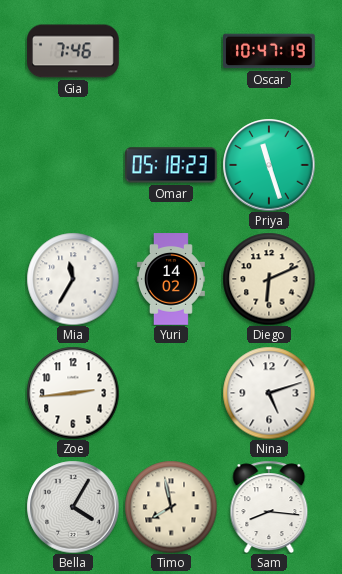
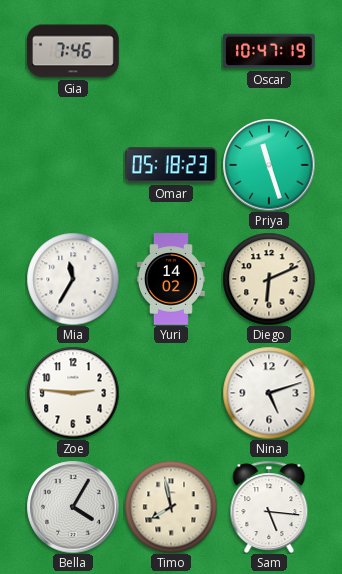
Zoe: 2:44 -> 2:46 (73, 393)
Sam: 8:16 -> 5:16 (269, 507)
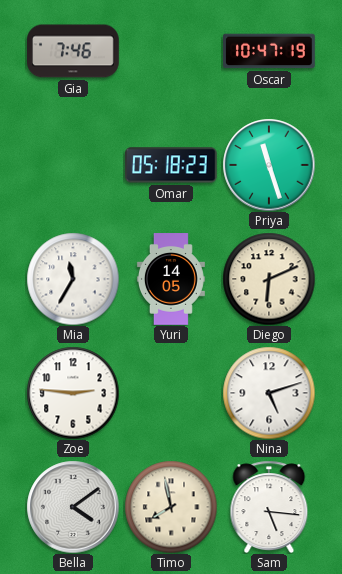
Yuri: 14:02 -> 14:05 (171, 279)
Bella: 4:05 -> 4:09 (73, 507)
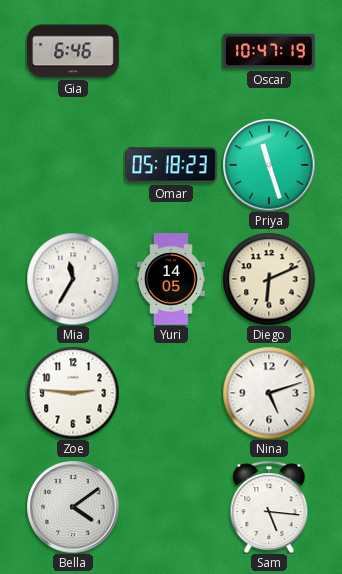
Gia: 7:46 -> 6:46 (73, 51)
Timo: 7:58 -> none (171, 507)
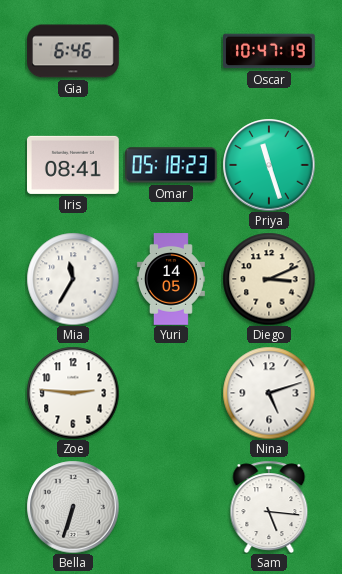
Iris: none -> 08:41 (74, 165)
Diego: 6:11 -> 3:11 (269, 279)
Bella: 4:09 -> 6:33 (73, 507)
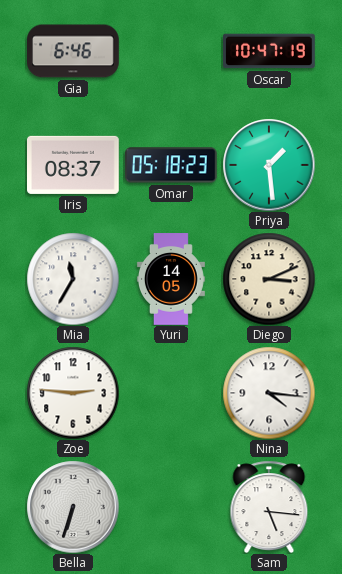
Iris: 08:41 -> 08:37 (74, 165)
Priya: 11:27 -> 1:29 (269, 165)
Nina: 5:12 -> 4:16 (269, 393)
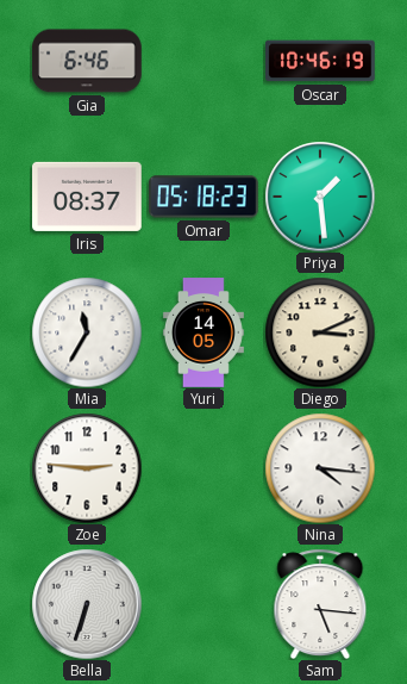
Oscar: 10:47 -> 10:46 (321, 61)
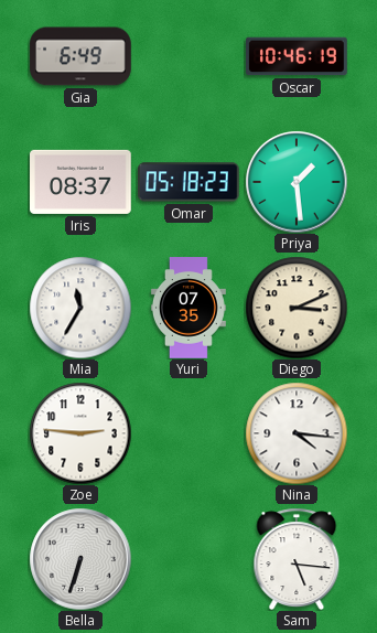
Gia: 6:46 -> 6:49 (80, 56)
Yuri: 14:05 -> 07:35 (188, 308)
